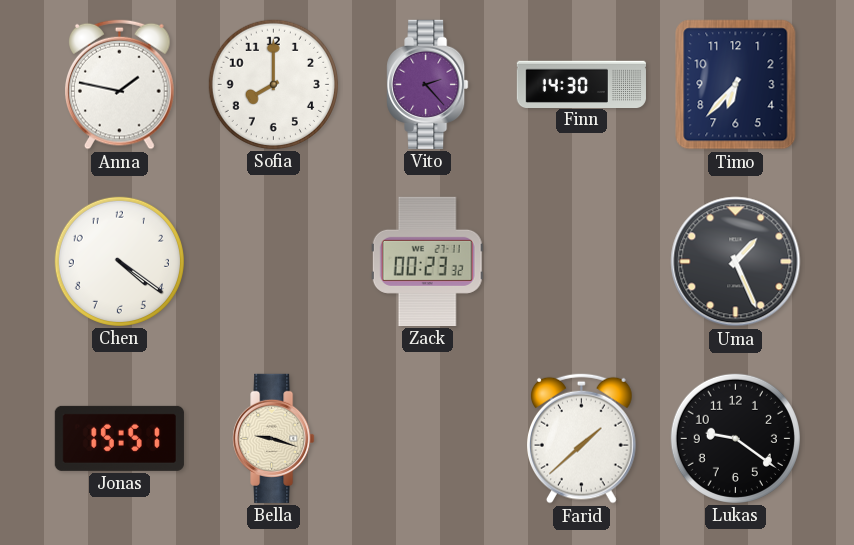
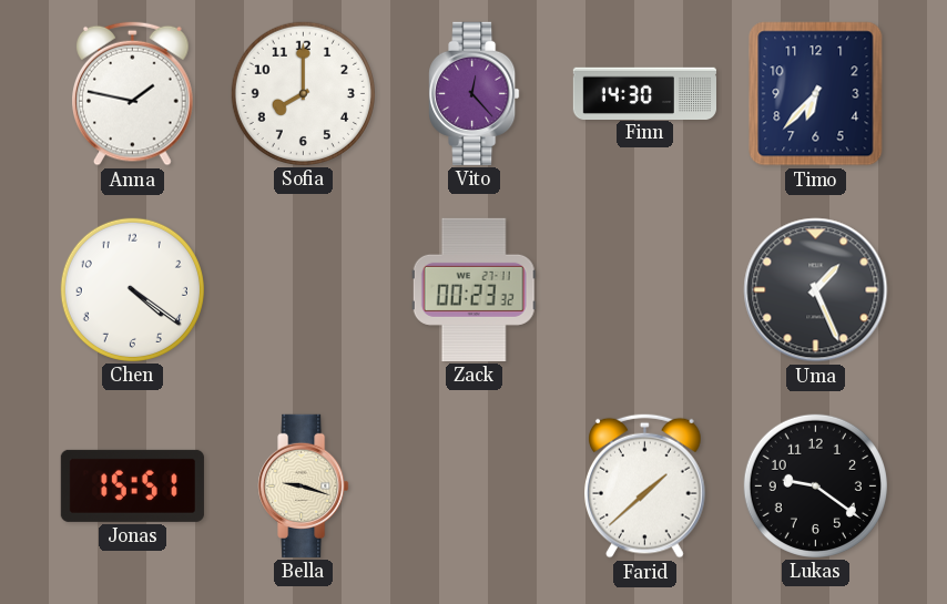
Vito: 2:23 -> 12:23 (475, 93)
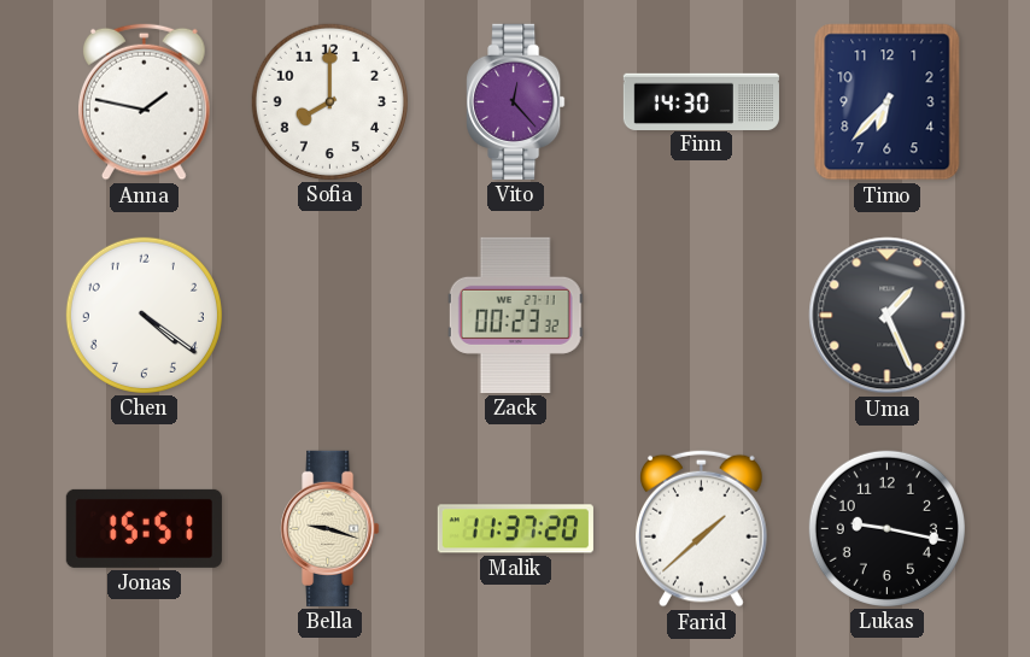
Malik: none -> 11:37 (515, 529)
Lukas: 9:21 -> 9:17 (886, 528)
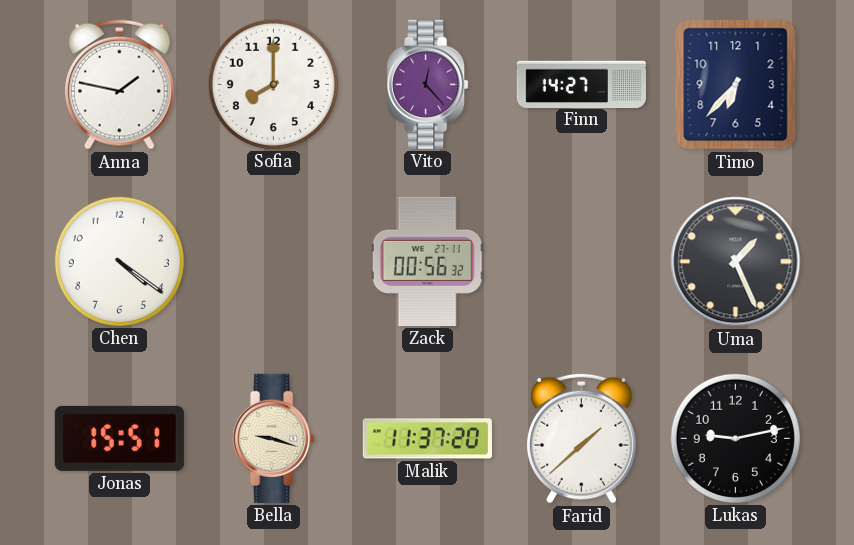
Finn: 14:30 -> 14:27 (581, 84)
Zack: 00:23 -> 00:56 (427, 261)
Lukas: 9:17 -> 9:13 (735, 438)
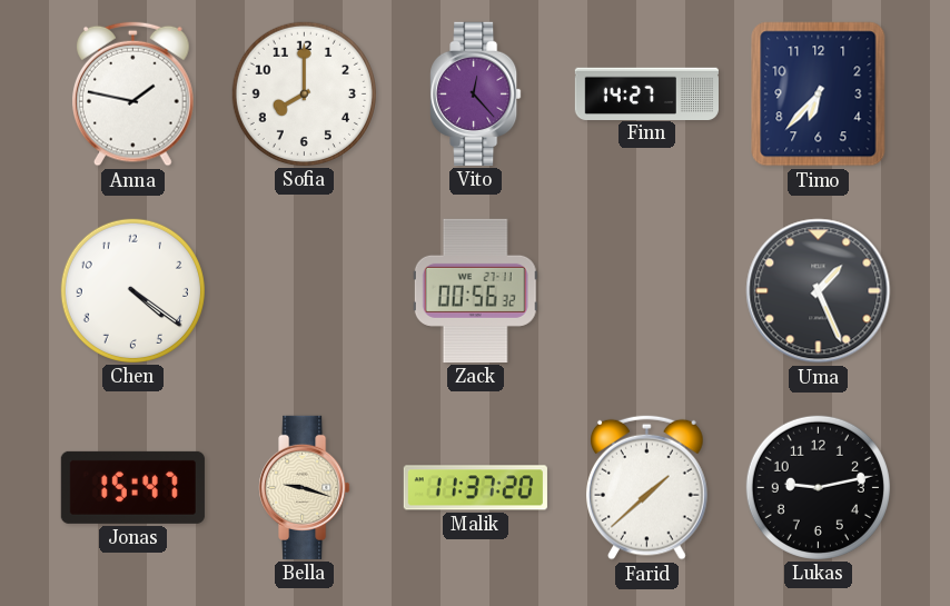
Jonas: 15:51 -> 15:47 (132, 487)
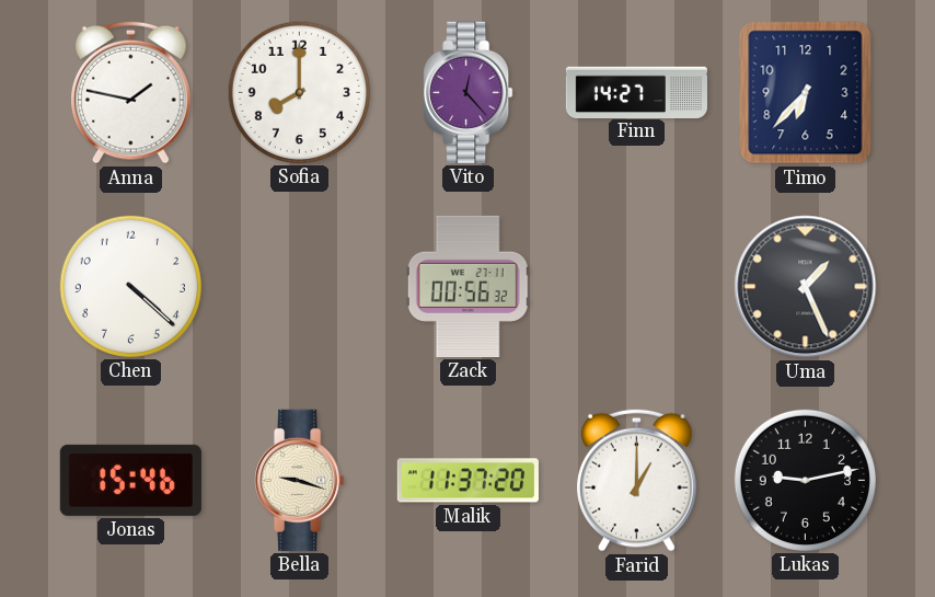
Chen: 4:21 -> 4:22 (130, 286)
Jonas: 15:47 -> 15:46 (130, 480)
Farid: 1:38 -> 1:00 (637, 480)
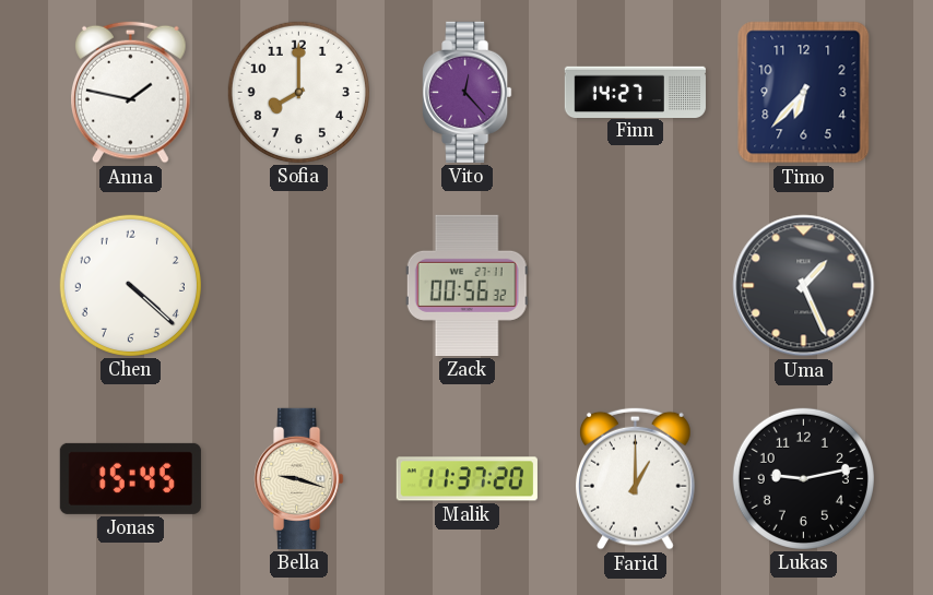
Jonas: 15:46 -> 15:45 (130, 478)
